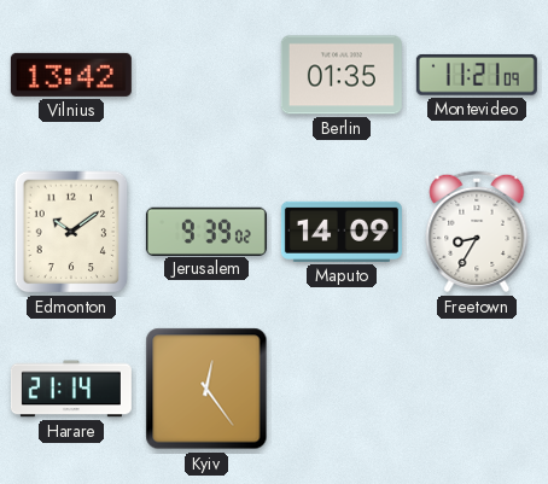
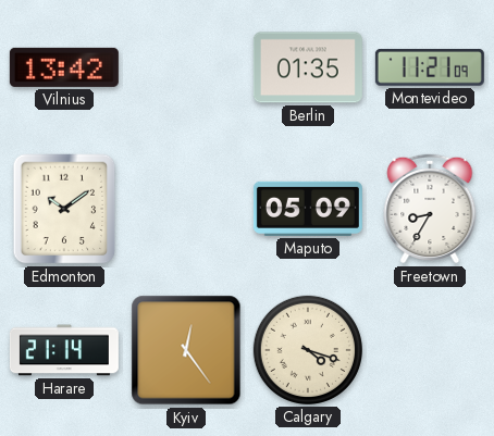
Jerusalem: 9:39 -> none (206, 231)
Maputo: 14:09 -> 05:09 (308, 209)
Calgary: none -> 4:18 (308, 350)
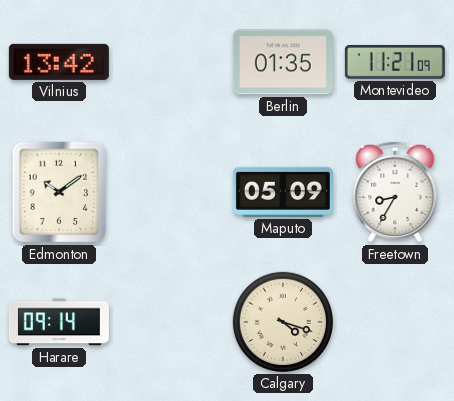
Harare: 21:14 -> 09:14 (59, 322)
Kyiv: 12:24 -> none (186, 350)
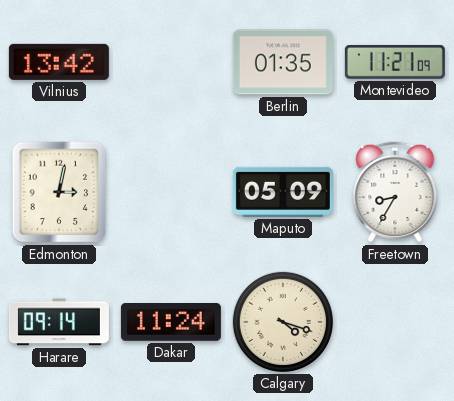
Edmonton: 10:09 -> 3:02 (59, 192)
Dakar: none -> 11:24 (171, 323)
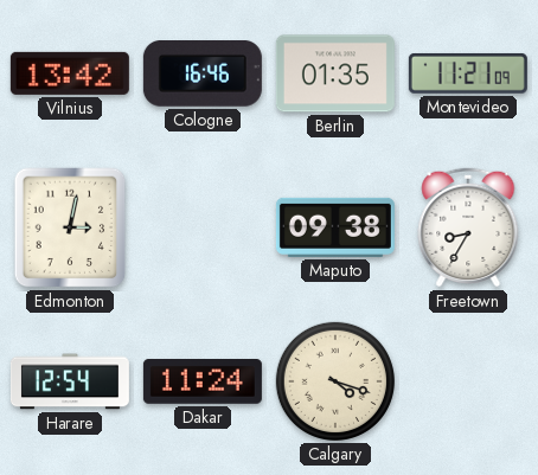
Cologne: none -> 16:46 (203, 75)
Maputo: 05:09 -> 09:38 (335, 227)
Harare: 09:14 -> 12:54 (70, 381)
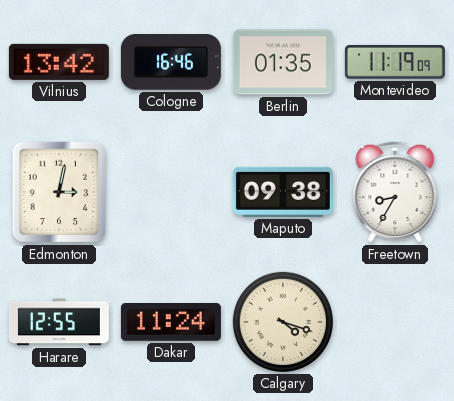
Montevideo: 11:21 -> 11:19 (395, 62)
Harare: 12:54 -> 12:55 (59, 322)
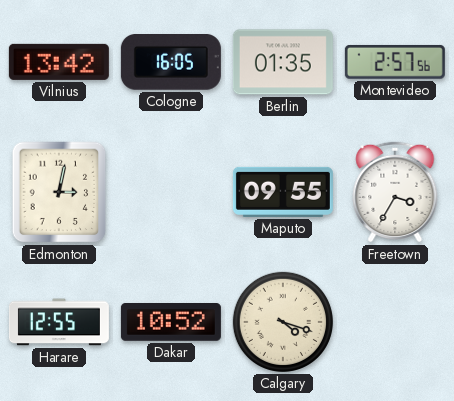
Cologne: 16:46 -> 16:05 (171, 63)
Montevideo: 11:19 -> 2:57 (395, 62)
Maputo: 09:38 -> 09:55 (283, 192)
Freetown: 8:35 -> 3:35 (395, 192)
Dakar: 11:24 -> 10:52 (171, 323)
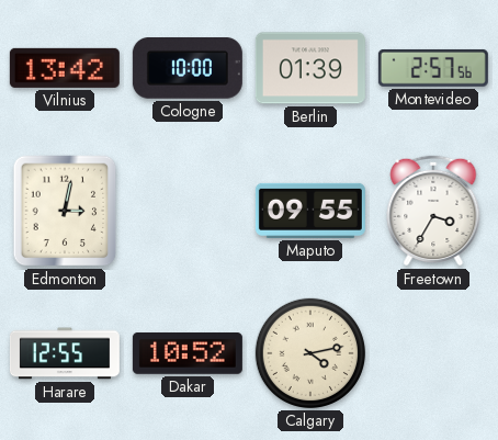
Cologne: 16:05 -> 10:00 (188, 69)
Berlin: 01:35 -> 01:39 (310, 68)
Calgary: 4:18 -> 4:13 (310, 353)
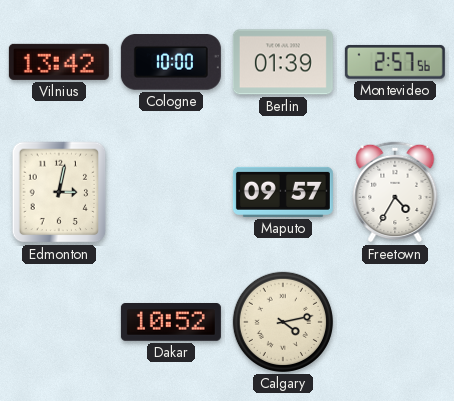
Maputo: 09:55 -> 09:57 (283, 192)
Freetown: 3:35 -> 4:35 (395, 192)
Harare: 12:55 -> none (65, 353)
